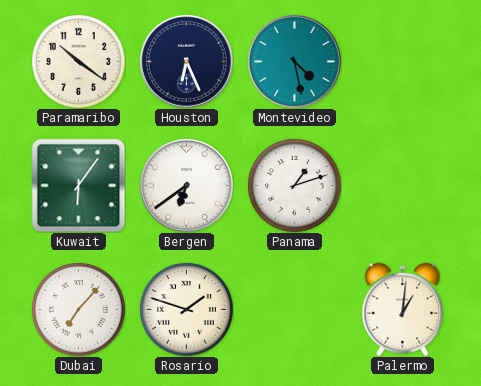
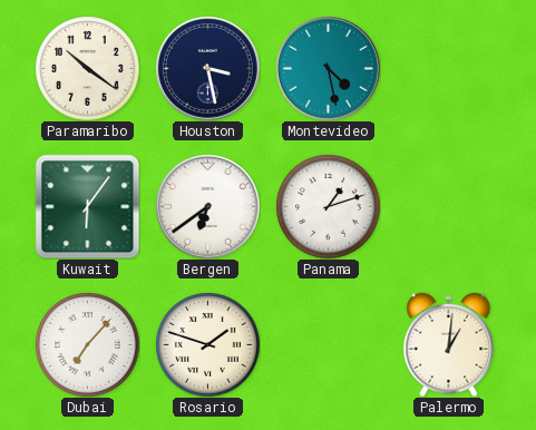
Houston: 6:26 -> 3:28 (207, 68)
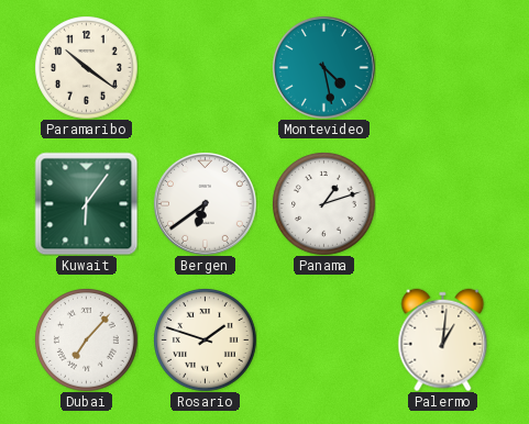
Houston: 3:28 -> none (207, 68)
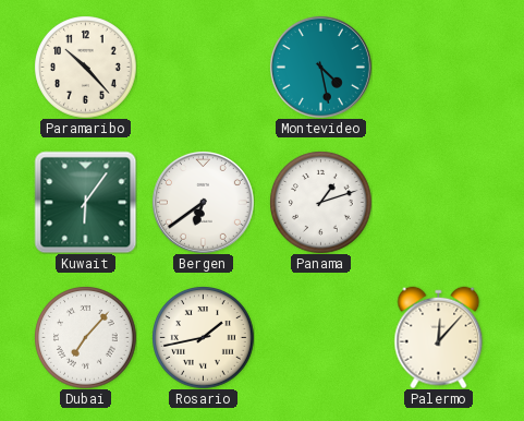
Paramaribo: 10:21 -> 10:23 (85, 67)
Rosario: 1:48 -> 1:43 (203, 337)
Palermo: 1:01 -> 12:07 (439, 337)
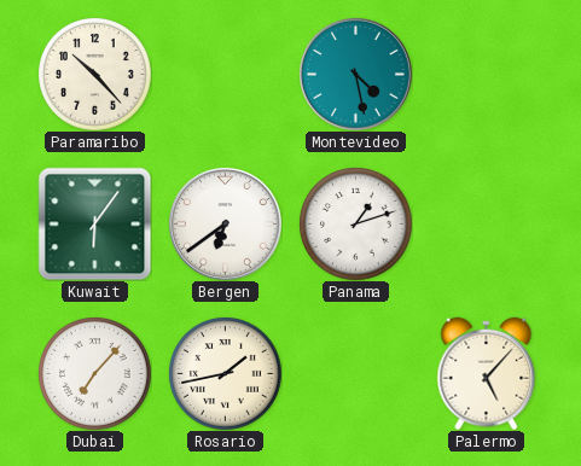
Palermo: 12:07 -> 5:07 (487, 373)
